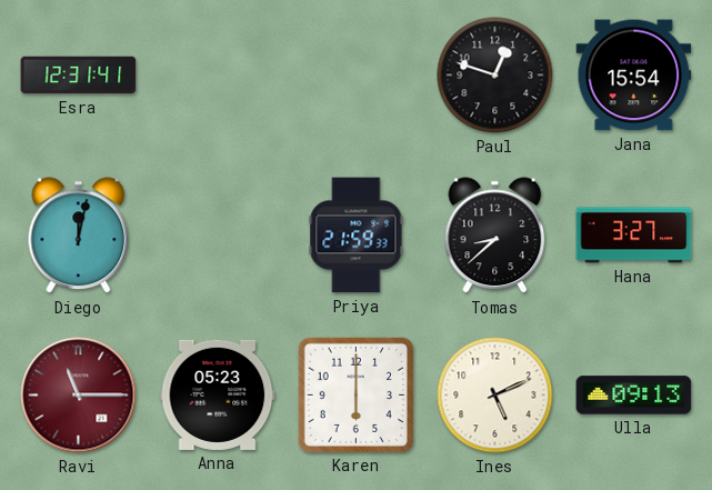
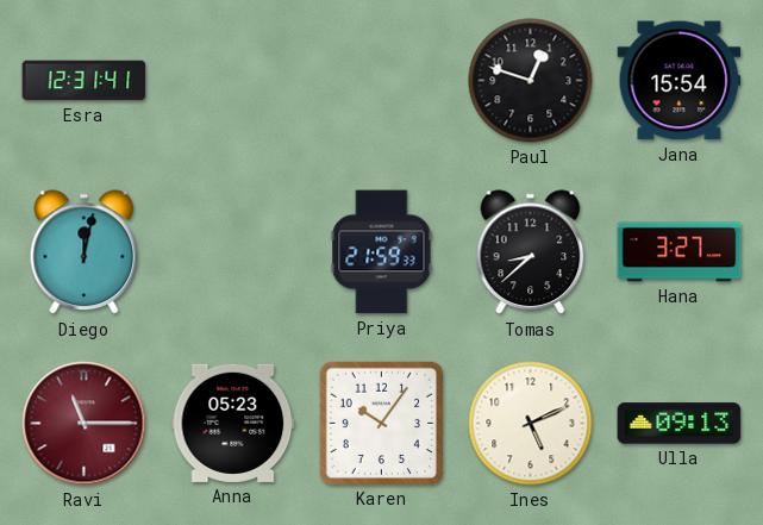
Karen: 6:00 -> 10:06 (381, 423)
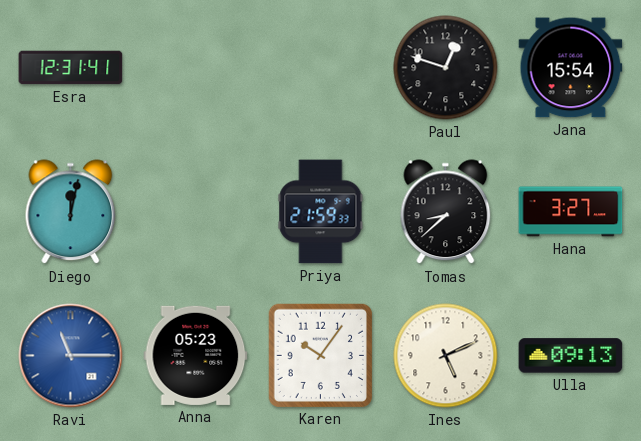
Ravi dial: burgundy -> blue (71, 356)
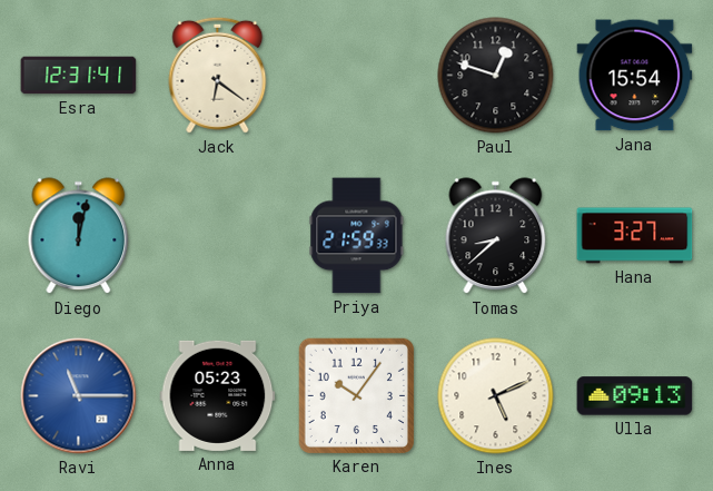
Jack: none -> 6:21 (218, 75)
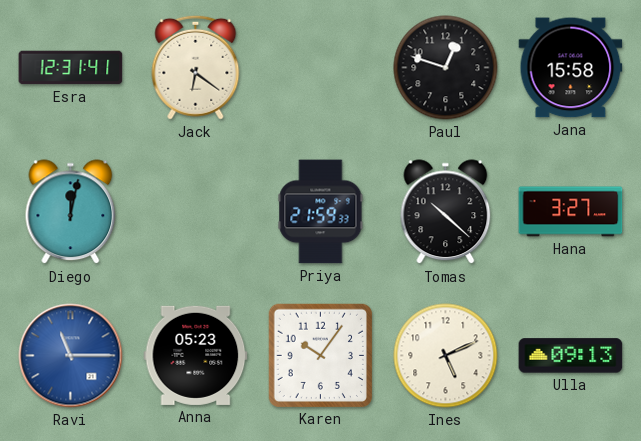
Jana: 15:54 -> 15:58 (571, 68)
Tomas: 8:38 -> 10:22 (446, 212)
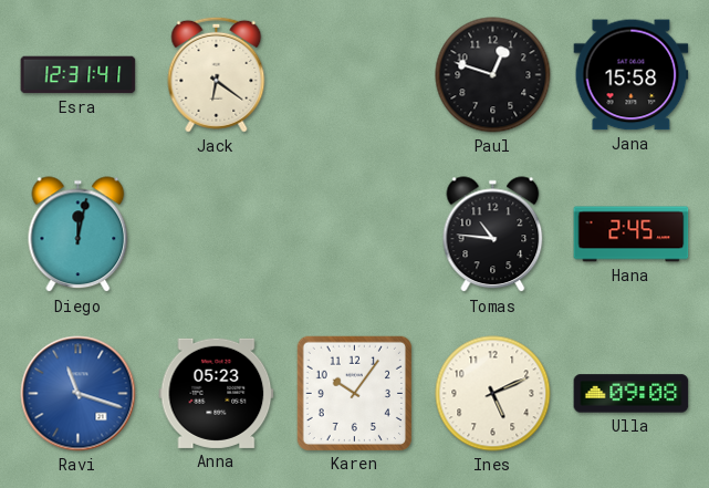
Priya: 21:59 -> none (321, 212)
Tomas: 10:22 -> 10:46 (493, 235)
Hana: 3:27 -> 2:45 (632, 235)
Ravi: 11:15 -> 11:18 (79, 394)
Ulla: 09:13 -> 09:08 (632, 394)
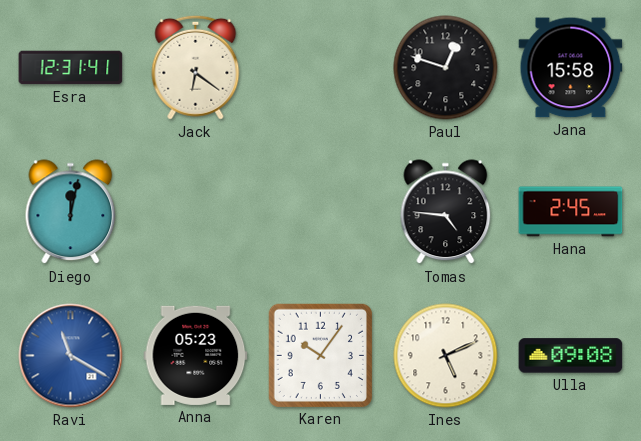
Tomas: 10:46 -> 4:46 (446, 212)
Ravi: 11:18 -> 11:20 (71, 356)
